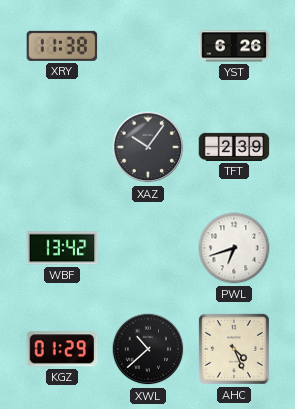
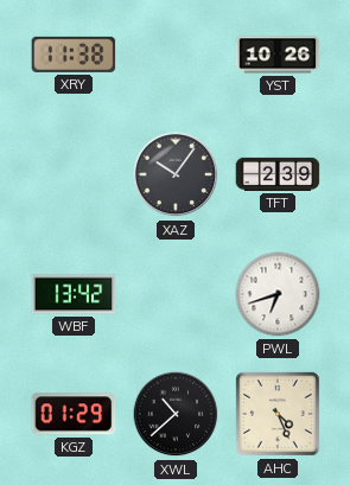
YST: 6:26 -> 10:26 (278, 55)
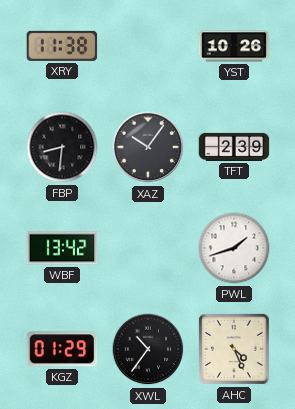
FBP: none -> 8:31 (62, 147)
PWL: 6:42 -> 1:42 (234, 248)
XWL: 10:38 -> 10:36 (148, 349)
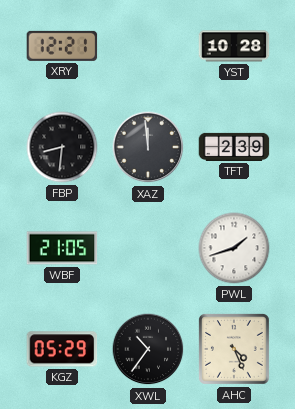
XRY: 11:38 -> 12:21 (62, 46)
YST: 10:26 -> 10:28 (234, 46)
XAZ: 10:06 -> 11:59 (148, 147)
WBF: 13:42 -> 21:05 (62, 248)
KGZ: 01:29 -> 05:29 (62, 349)
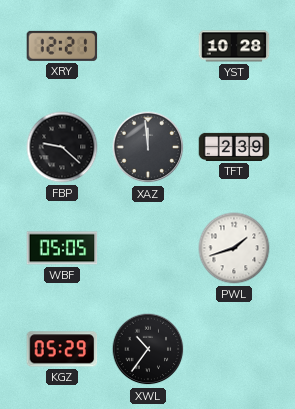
FBP: 8:31 -> 9:22 (62, 147)
WBF: 21:05 -> 05:05 (62, 248)
AHC: 4:26 -> none (234, 349)
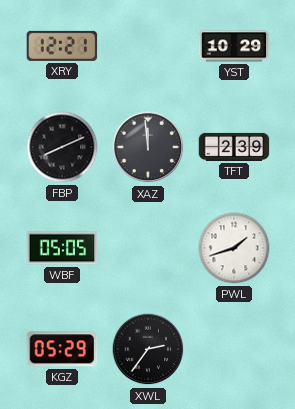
YST: 10:28 -> 10:29 (234, 46)
FBP: 9:22 -> 8:11 (62, 147)
XWL: 10:36 -> 2:36 (148, 349)
